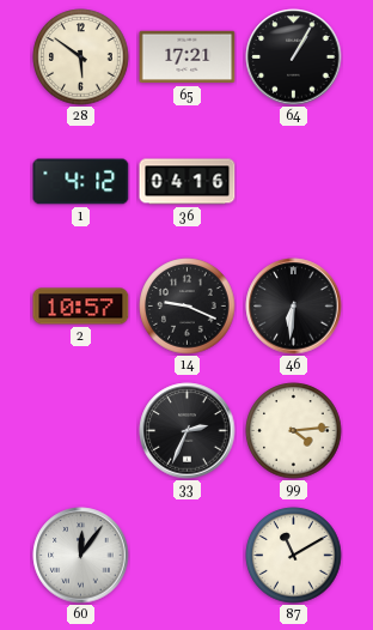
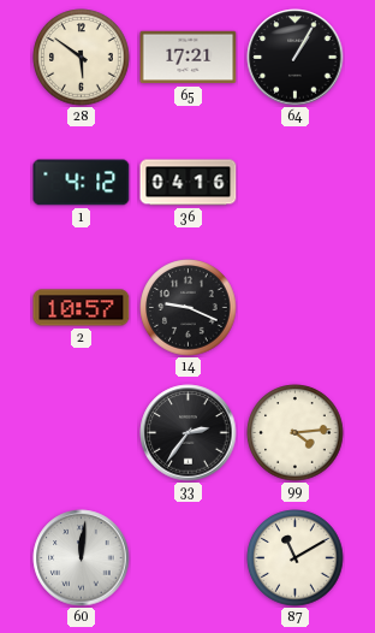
46: 6:31 -> none (294, 307)
33: 2:34 -> 2:36 (189, 433)
60: 12:06 -> 12:01 (82, 558)
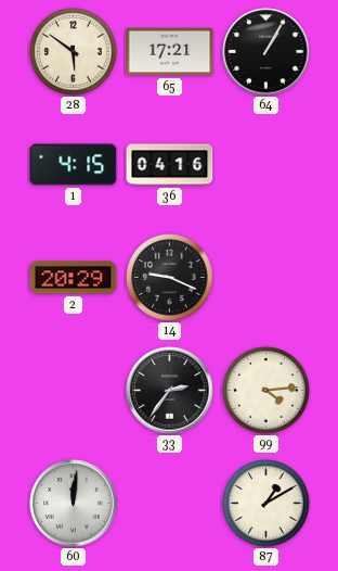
1: 4:12 -> 4:15 (74, 165)
2: 10:57 -> 20:29 (74, 278)
87: 11:10 -> 1:10 (266, 504)
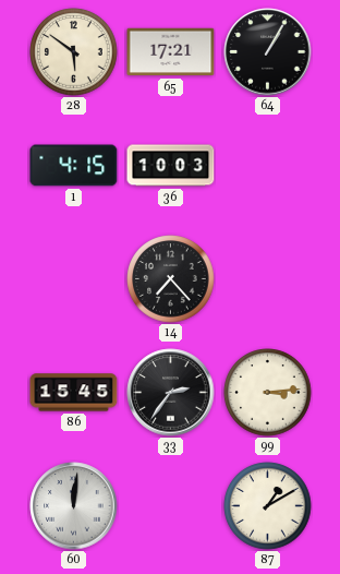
36: 04:16 -> 10:03 (171, 166)
2: 20:29 -> none (74, 278)
14: 9:19 -> 7:23 (171, 279)
86: none -> 15:45 (74, 393)
99: 4:14 -> 3:14 (268, 393)
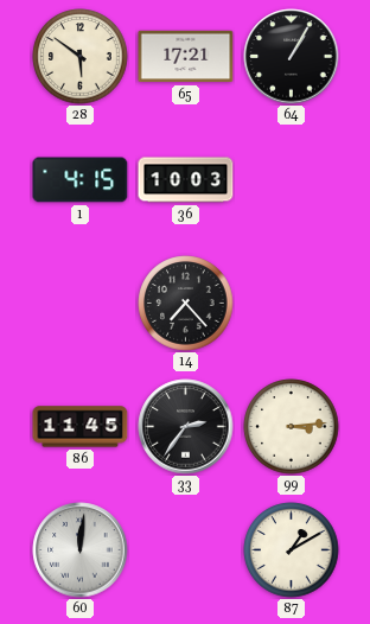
86: 15:45 -> 11:45 (81, 427)
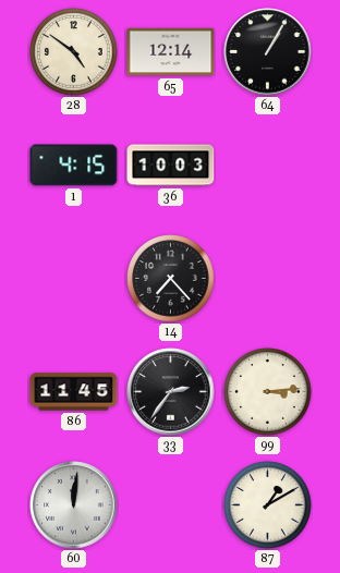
28: 5:51 -> 4:51 (74, 52)
65: 17:21 -> 12:14 (171, 52)
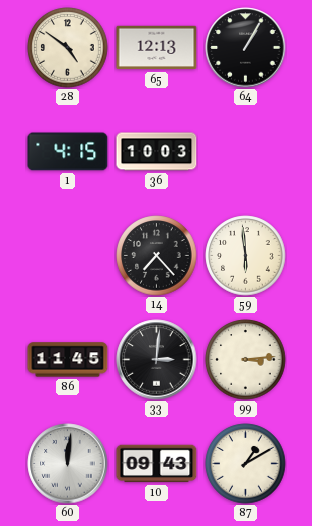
65: 12:14 -> 12:13 (157, 48)
59: none -> 5:59 (246, 256)
33: 2:36 -> 3:01 (157, 360)
10: none -> 09:43 (157, 464)
